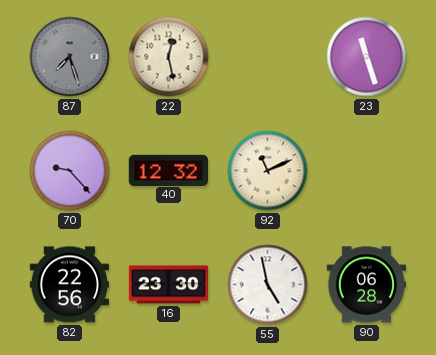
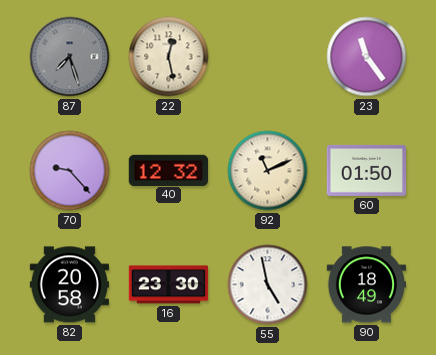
23: 11:27 -> 11:24 (367, 57)
60: none -> 01:50 (367, 170)
82: 22:56 -> 20:58 (69, 285)
90: 06:28 -> 18:49 (367, 285)
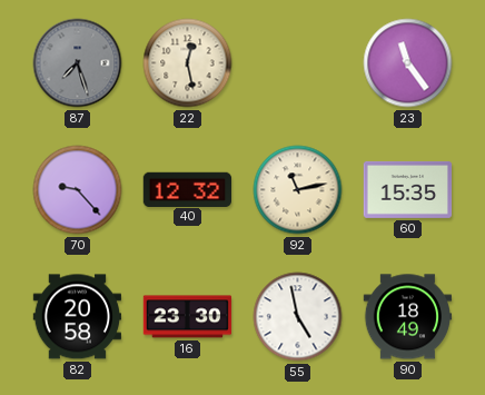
92: 11:11 -> 11:13 (298, 190)
60: 01:50 -> 15:35 (408, 189)
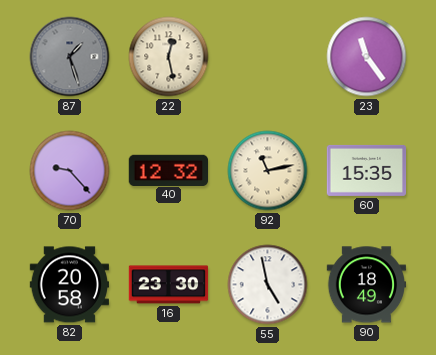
87: 7:27 -> 1:27 (70, 57)
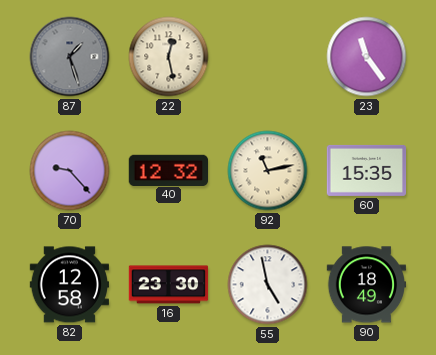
82: 20:58 -> 12:58 (69, 285)
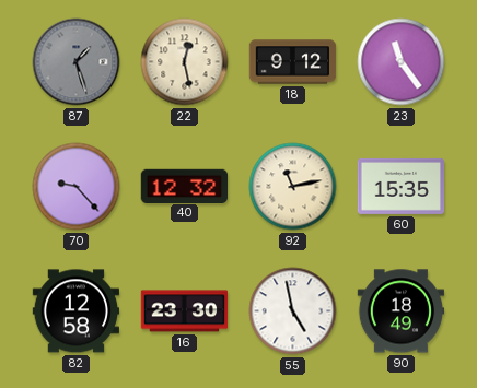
18: none -> 9:12 (293, 62)
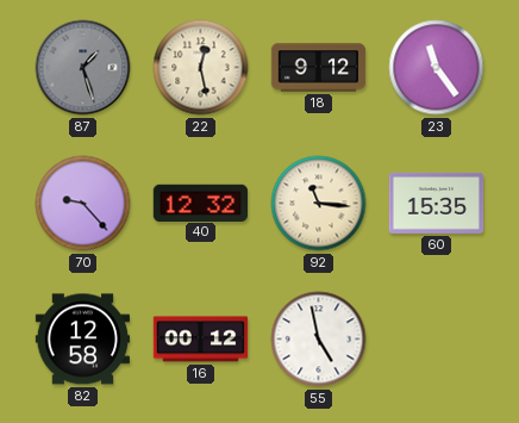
92: 11:13 -> 11:16 (319, 204)
16: 23:30 -> 00:12 (201, 340)
90: 18:49 -> none (402, 311)
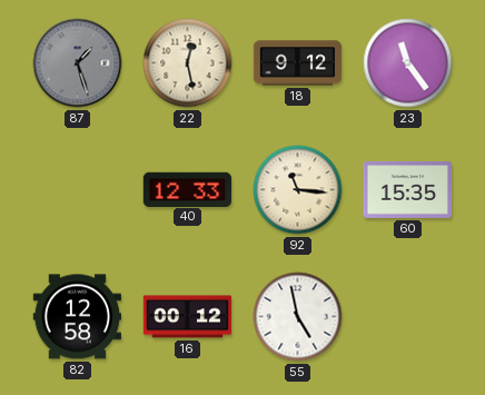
70: 9:23 -> none (83, 204)
40: 12:32 -> 12:33 (187, 189)
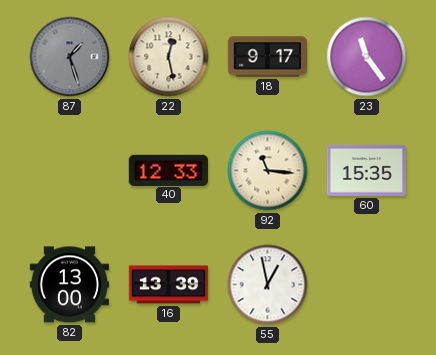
18: 9:12 -> 9:17 (268, 57)
82: 12:58 -> 13:00 (69, 285)
16: 00:12 -> 13:39 (169, 285)
55: 4:58 -> 12:58 (268, 285)
